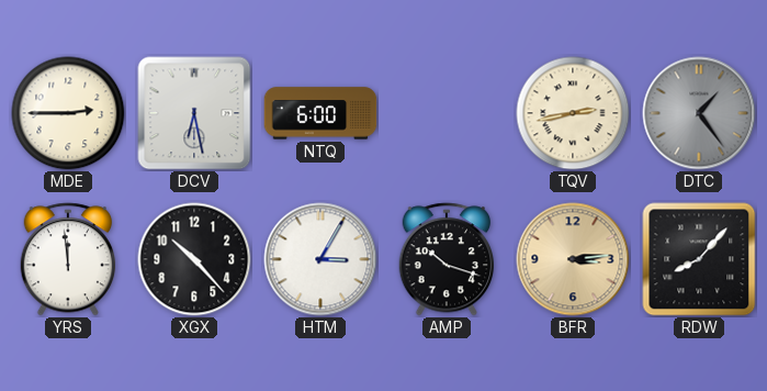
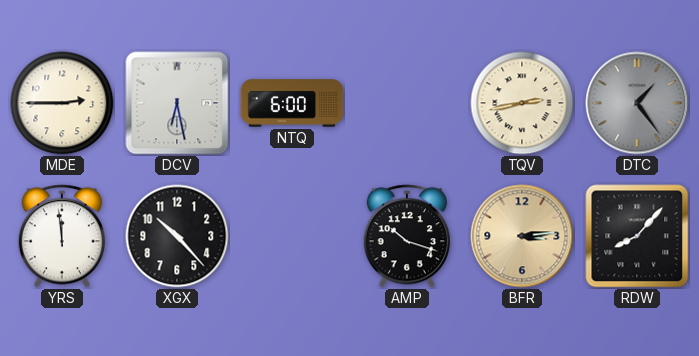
HTM: 3:05 -> none (320, 259)
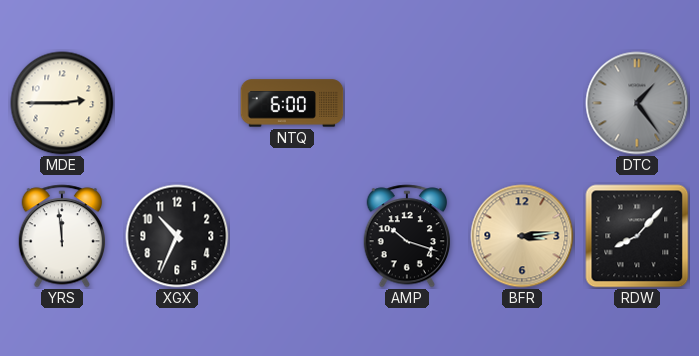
DCV: 6:28 -> none (177, 103)
TQV: 2:43 -> none (522, 103)
XGX: 10:23 -> 10:34 (177, 236)
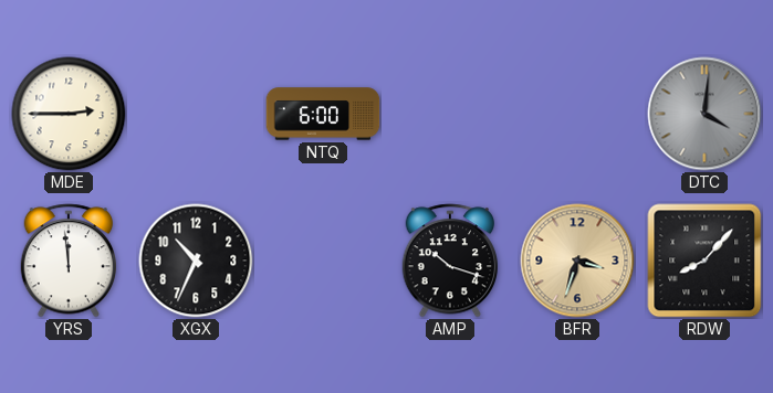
DTC: 1:24 -> 4:01 (704, 114)
BFR: 3:14 -> 3:33 (577, 261)
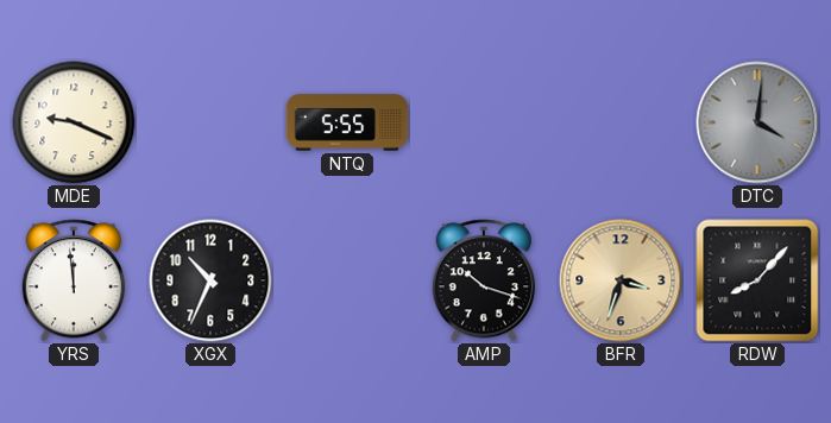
MDE: 2:45 -> 9:19 (74, 122)
NTQ: 6:00 -> 5:55 (347, 122)
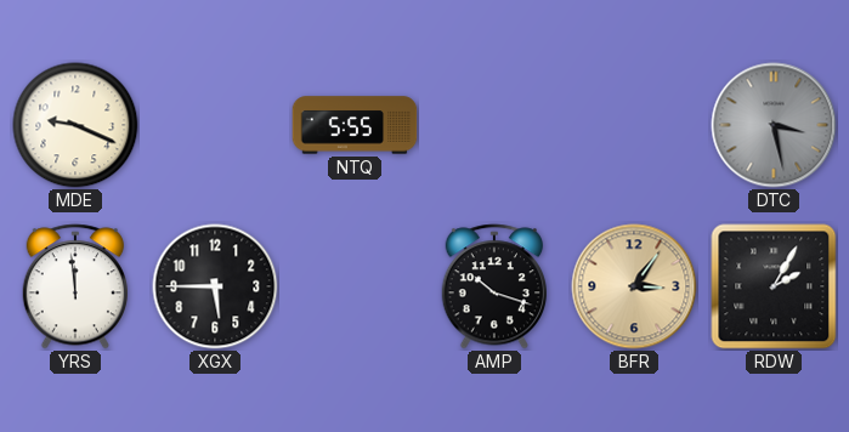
DTC: 4:01 -> 3:28 (774, 125)
XGX: 10:34 -> 5:45 (215, 286)
BFR: 3:33 -> 3:06 (634, 286)
RDW: 8:07 -> 2:05 (774, 286)
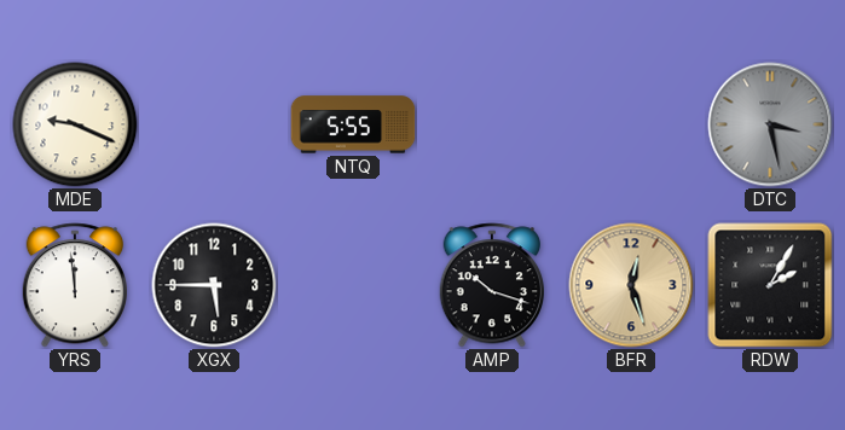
BFR: 3:06 -> 12:27 (631, 285)
